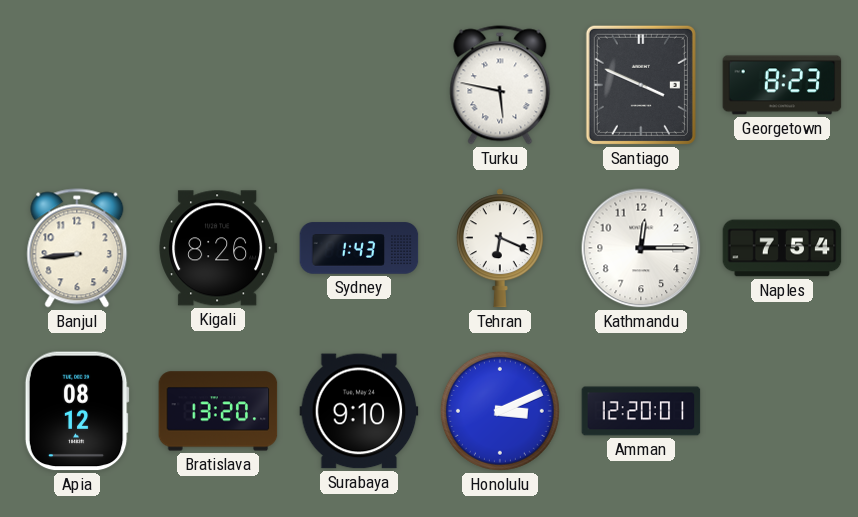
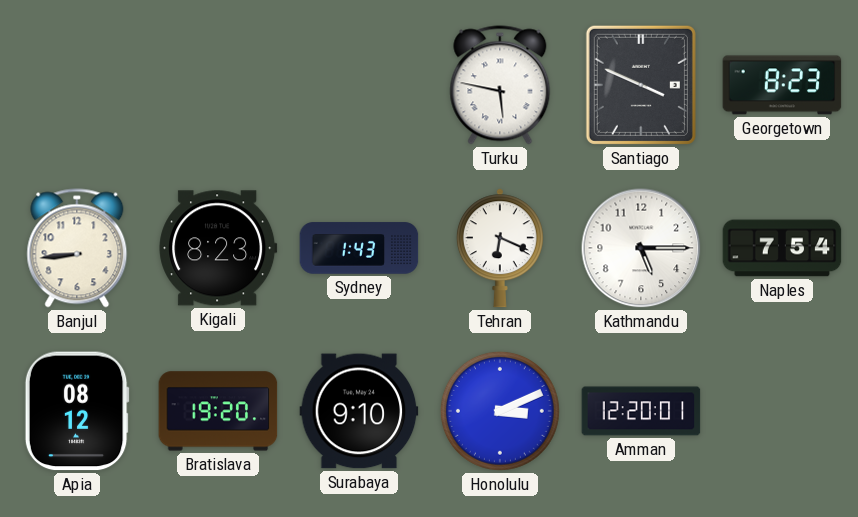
Kigali: 8:26 -> 8:23 (218, 248)
Kathmandu: 12:15 -> 5:15 (641, 248)
Bratislava: 13:20 -> 19:20 (218, 411)
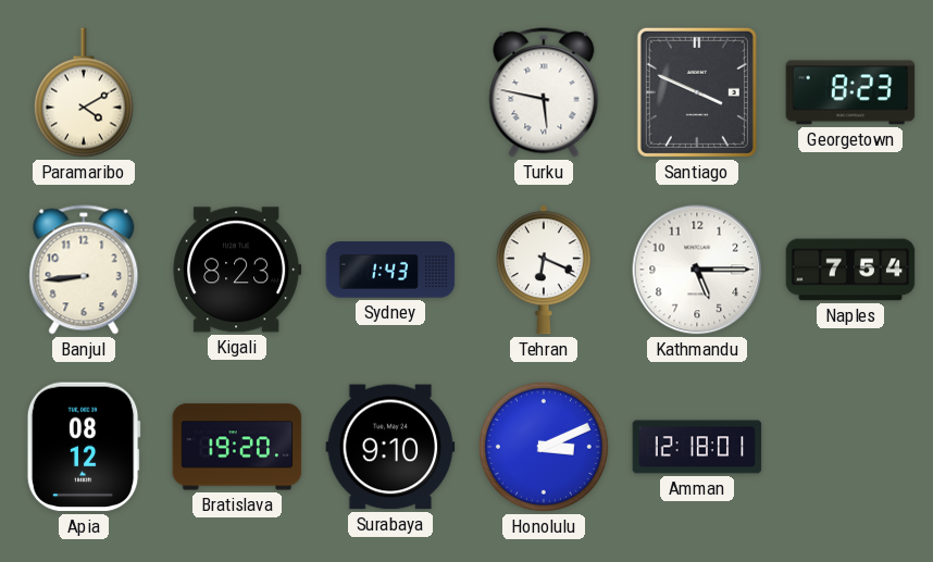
Paramaribo: none -> 4:10 (84, 92)
Amman: 12:20 -> 12:18 (697, 447)
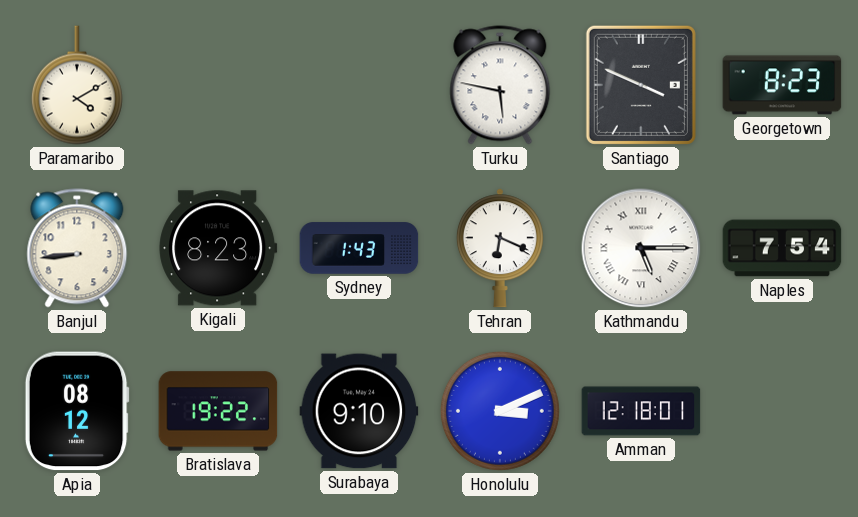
Kathmandu numerals: Arabic -> Roman (641, 248)
Bratislava: 19:20 -> 19:22 (218, 411)
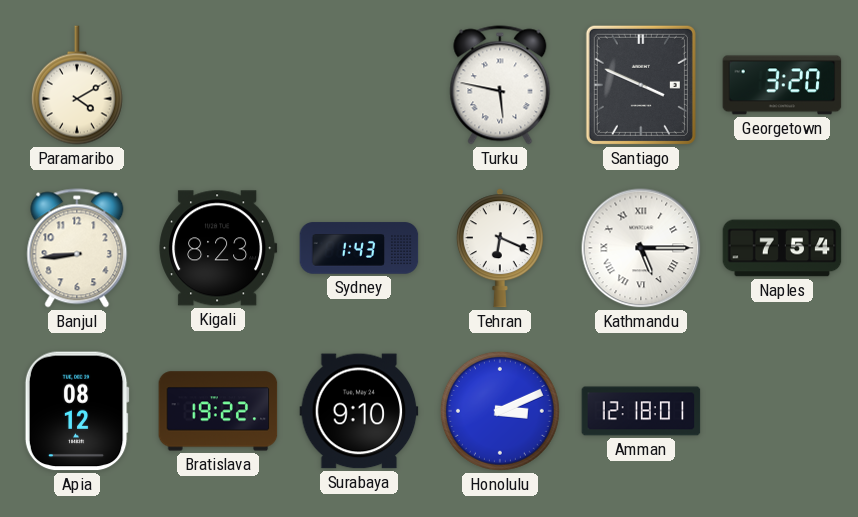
Georgetown: 8:23 -> 3:20 (782, 85)
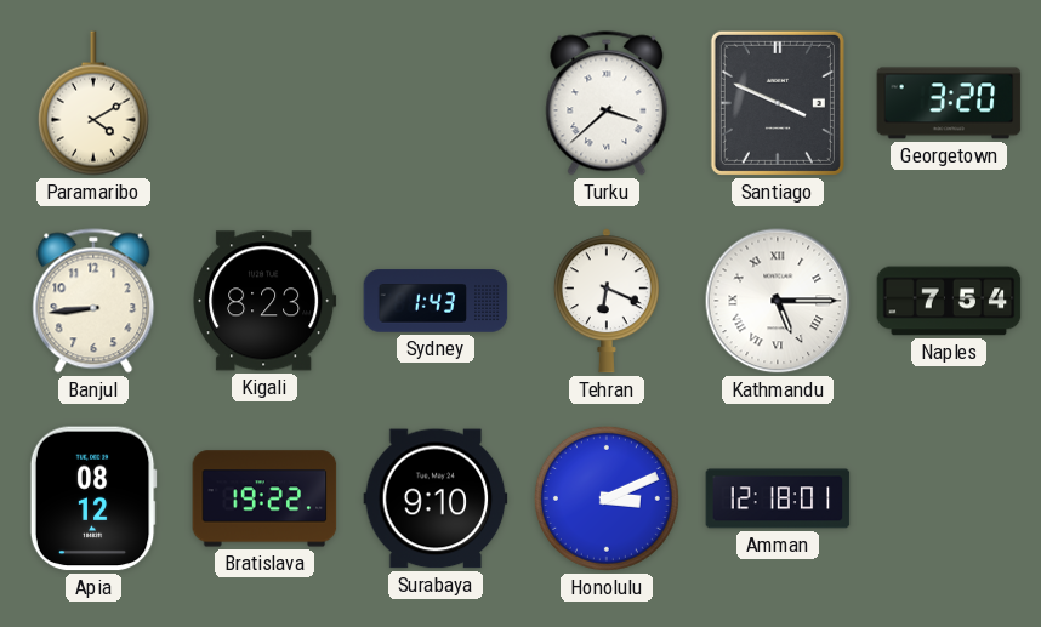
Turku: 5:47 -> 3:38 (607, 103)
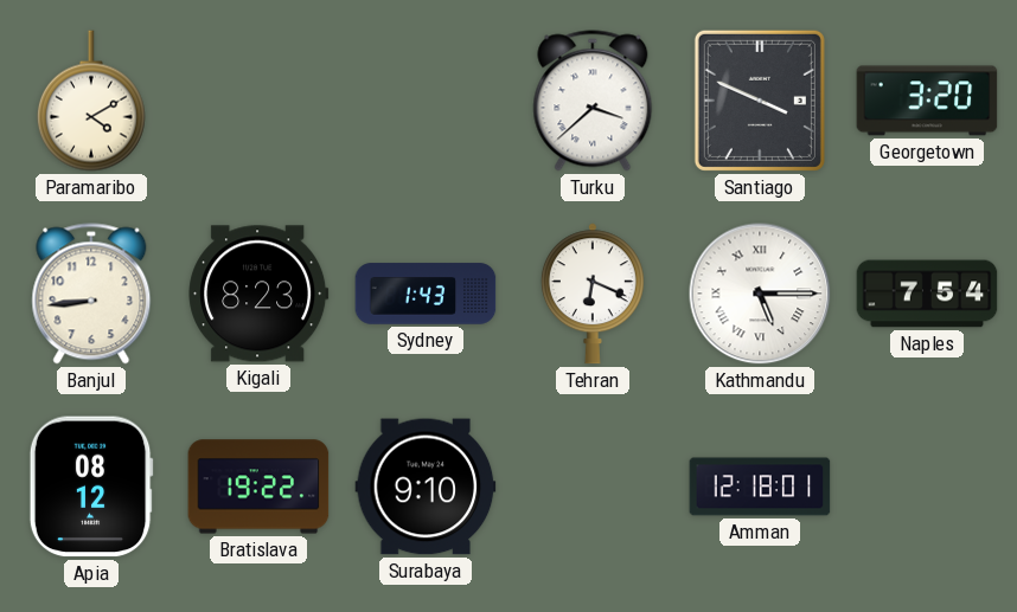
Honolulu: 3:11 -> none (607, 498)
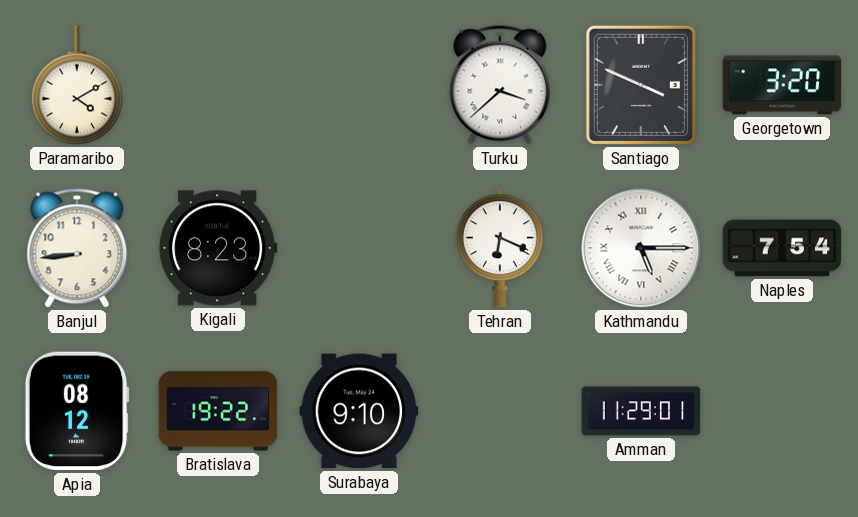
Sydney: 1:43 -> none (426, 294)
Amman: 12:18 -> 11:29 (641, 411)
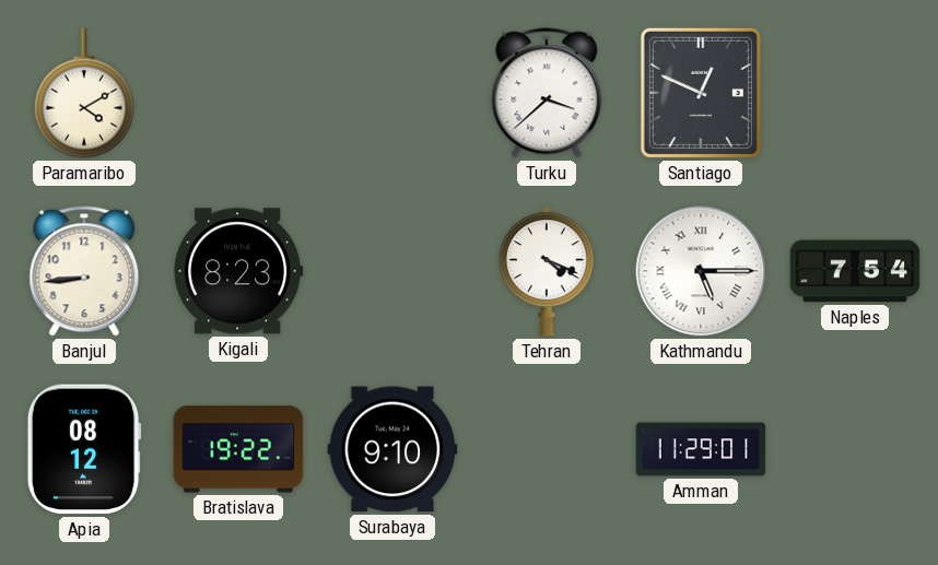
Santiago: 3:49 -> 12:49 (701, 93)
Georgetown: 3:20 -> none (782, 85)
Tehran: 6:19 -> 4:19 (547, 271)
